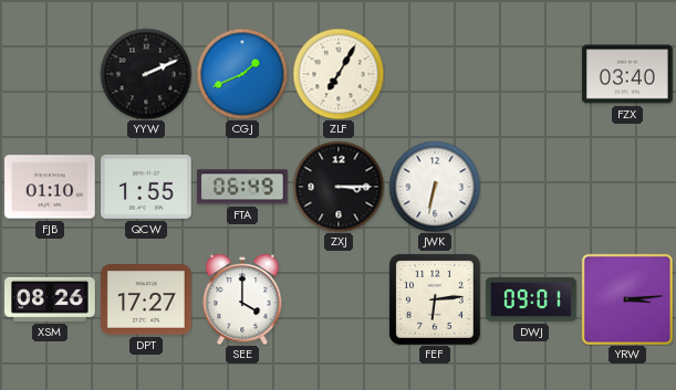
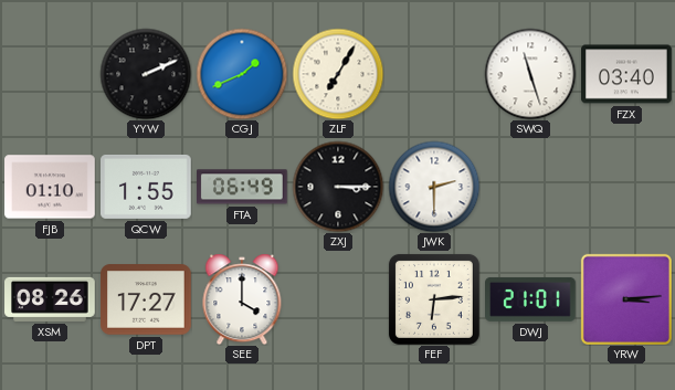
SWQ: none -> 11:27 (530, 74)
JWK: 6:32 -> 2:30 (434, 187)
DWJ: 09:01 -> 21:01 (531, 299)
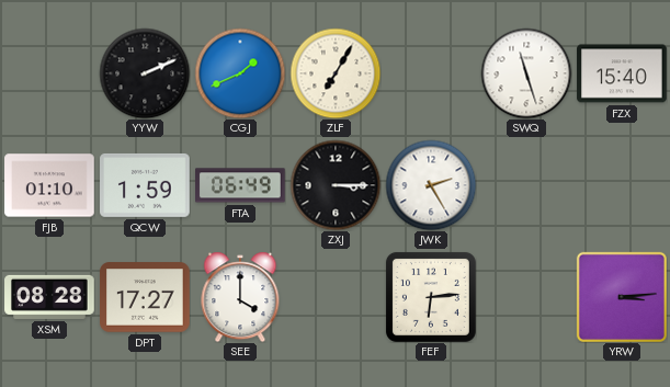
FZX: 03:40 -> 15:40 (622, 73)
QCW: 1:55 -> 1:59 (145, 185)
JWK: 2:30 -> 2:25 (431, 185)
XSM: 08:26 -> 08:28 (49, 297)
DWJ: 21:01 -> none (531, 299)
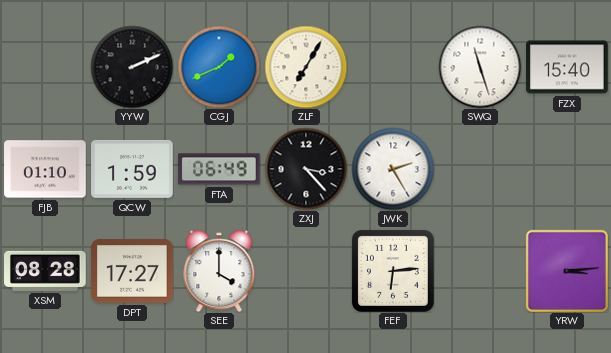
ZXJ: 3:15 -> 3:23 (306, 169)
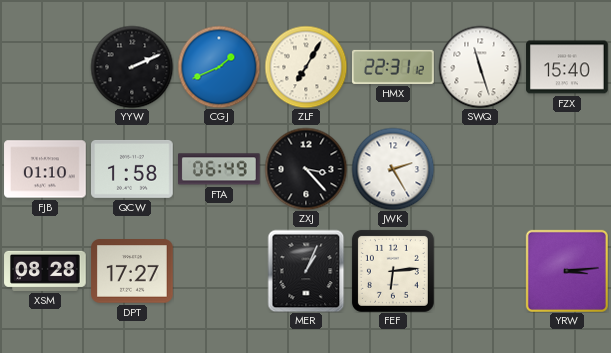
HMX: none -> 22:31 (394, 67)
QCW: 1:59 -> 1:58 (132, 169)
SEE: 4:00 -> none (219, 271)
MER: none -> 1:04 (306, 271)
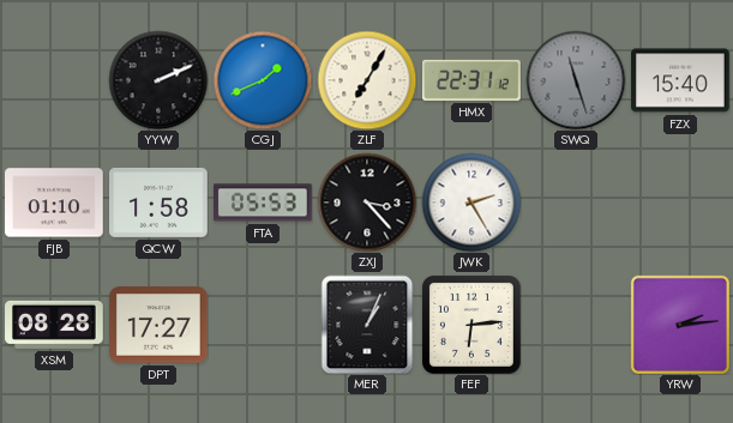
SWQ dial: white -> grey (576, 80)
FTA: 06:49 -> 05:53 (264, 203)
YRW: 3:14 -> 2:14 (680, 325)
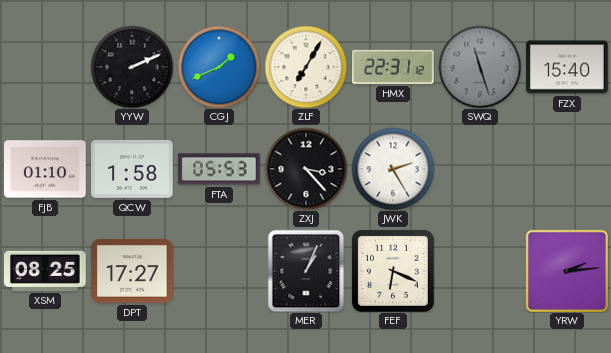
XSM: 08:28 -> 08:25 (45, 271)
FEF: 6:14 -> 6:19 (393, 271)
